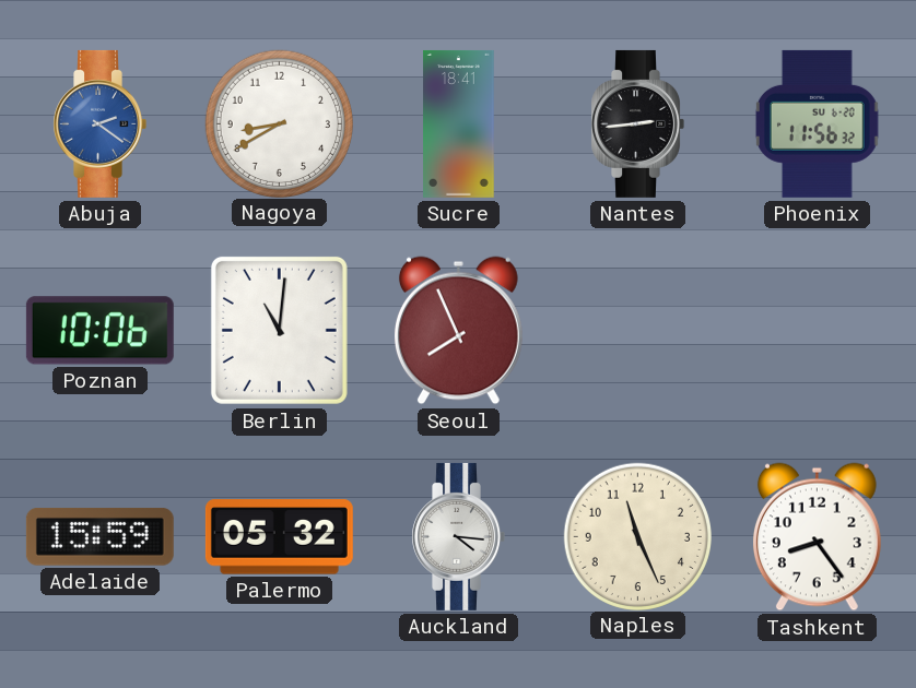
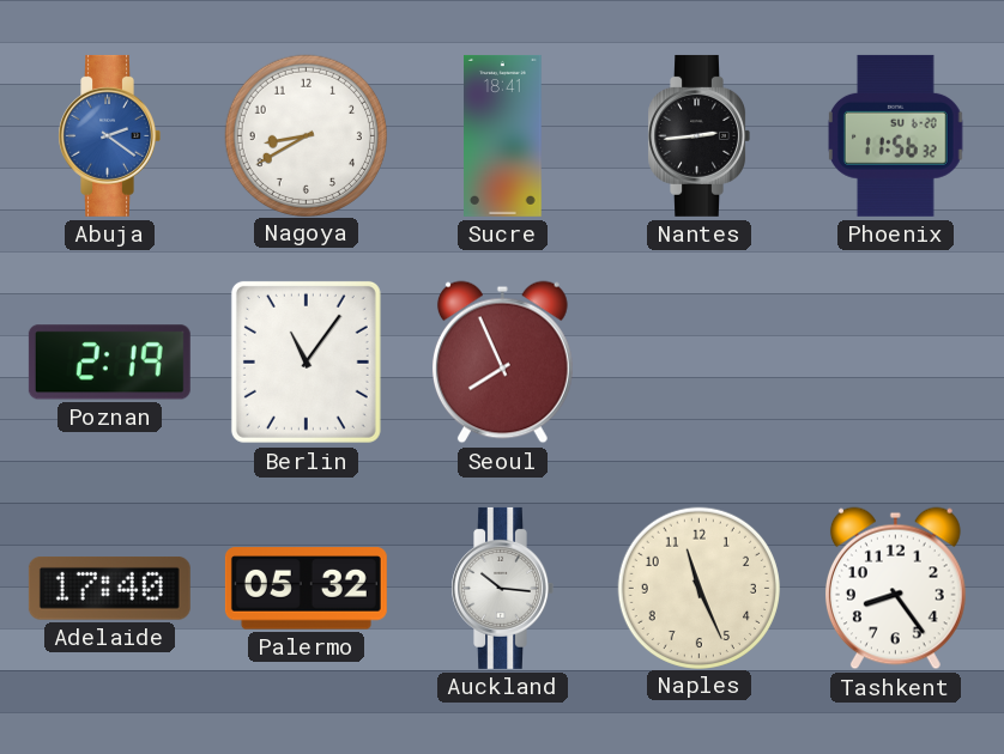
Poznan: 10:06 -> 2:19 (109, 363)
Berlin: 11:01 -> 11:06 (306, 361)
Adelaide: 15:59 -> 17:40 (109, 589)
Auckland: 4:16 -> 10:16 (502, 588)
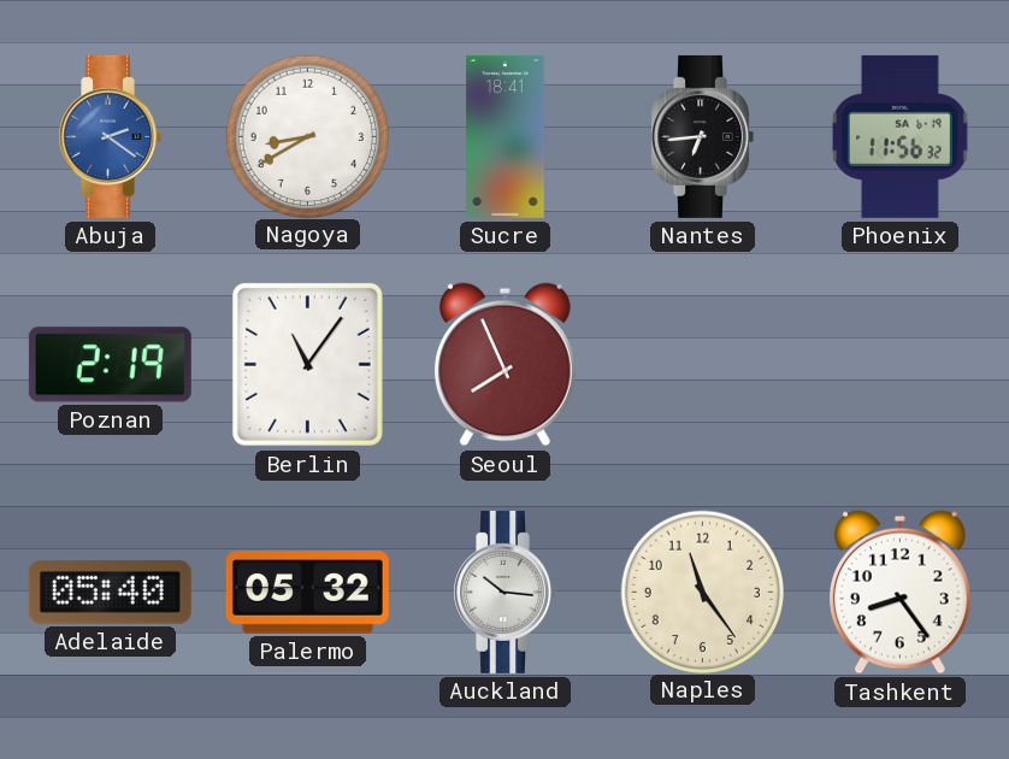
Nantes: 2:44 -> 6:44 (702, 136)
Phoenix date: SU 6-20 -> SA 6-19 (899, 136)
Adelaide: 17:40 -> 05:40 (110, 593)
Naples: 11:26 -> 11:24 (702, 592)
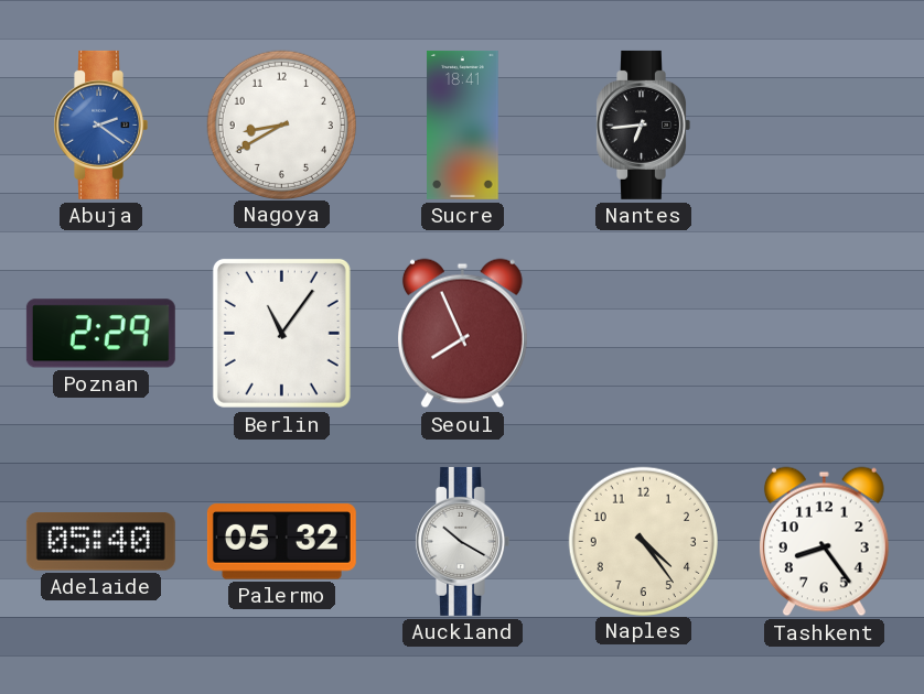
Phoenix: 11:56 -> none (899, 136)
Poznan: 2:19 -> 2:29 (100, 334)
Auckland: 10:16 -> 10:20 (462, 541)
Naples: 11:24 -> 4:24 (643, 541)
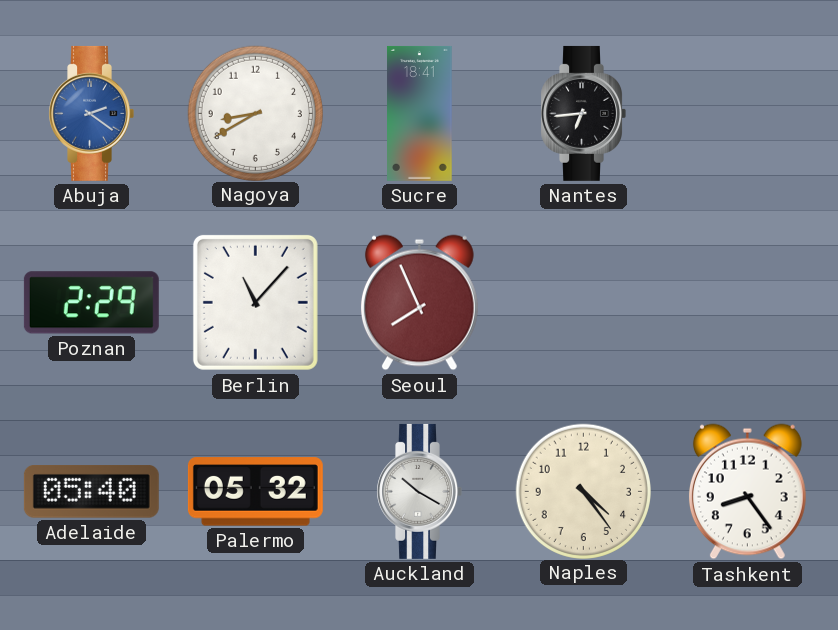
Berlin: 11:06 -> 11:07 (255, 302)
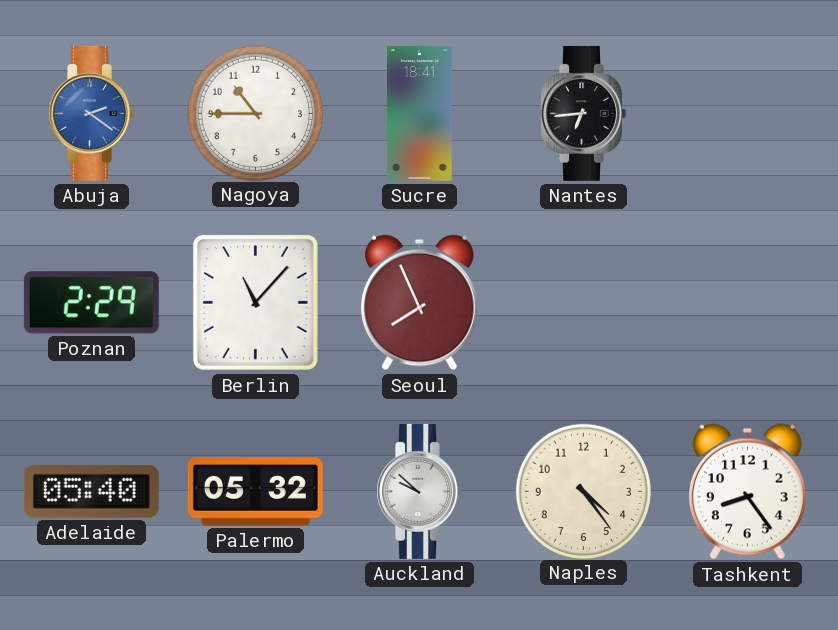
Nagoya: 8:40 -> 10:45 (255, 113)
Auckland: 10:20 -> 9:52 (419, 491)
